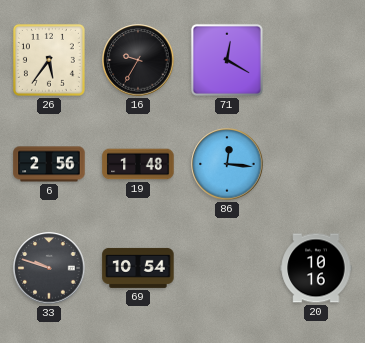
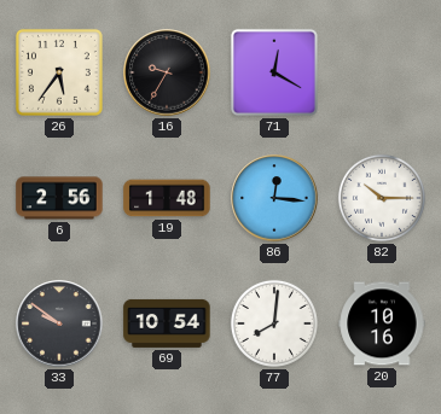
82: none -> 10:15 (382, 198)
33: 9:48 -> 9:51 (59, 323)
77: none -> 8:01 (274, 323)
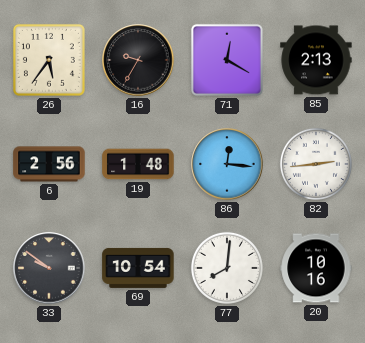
85: none -> 2:13 (316, 60)
82: 10:15 -> 2:44 (316, 164)
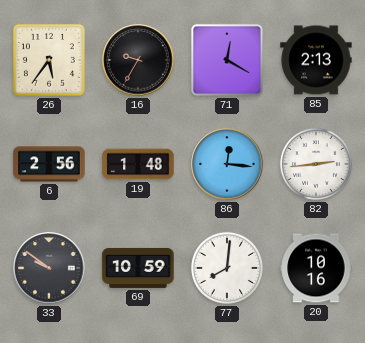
69: 10:54 -> 10:59 (138, 268)
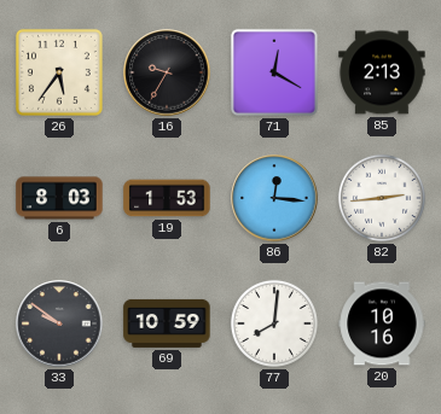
6: 2:56 -> 8:03 (59, 198)
19: 1:48 -> 1:53 (167, 198)
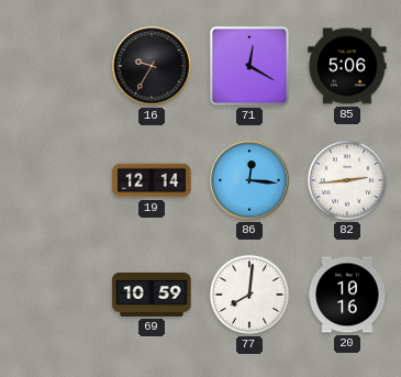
26: 5:36 -> none (59, 72)
85: 2:13 -> 5:06 (347, 66)
6: 8:03 -> none (59, 198)
19: 1:53 -> 12:14 (152, 180)
33: 9:51 -> none (59, 323)
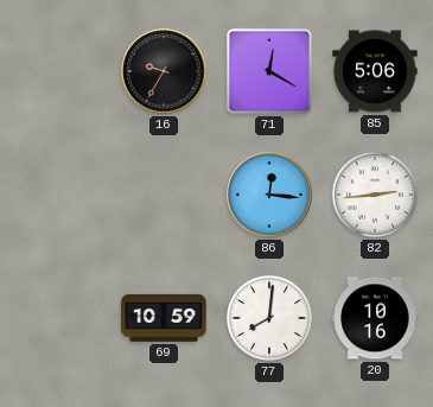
19: 12:14 -> none (152, 180)
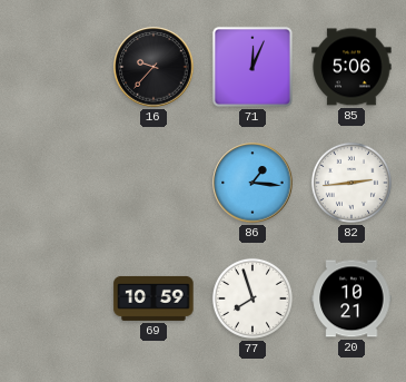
16: 9:35 -> 9:37 (154, 67)
71: 12:20 -> 12:04 (252, 67)
86: 12:16 -> 1:16 (252, 183)
77: 8:01 -> 7:57 (252, 298)
20: 10:16 -> 10:21 (351, 298)
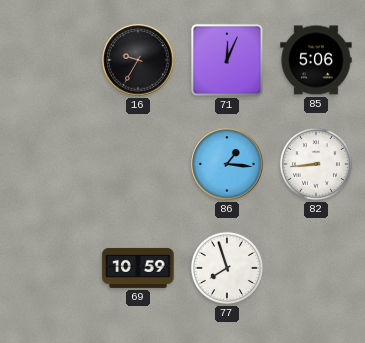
16: 9:37 -> 9:35 (138, 60)
82: 2:44 -> 8:44 (316, 164)
20: 10:21 -> none (351, 298)
